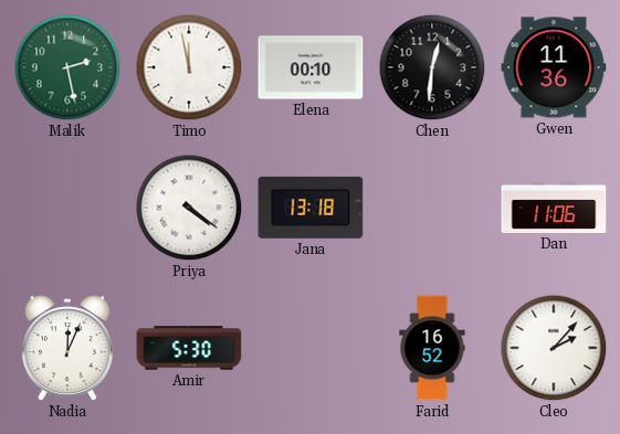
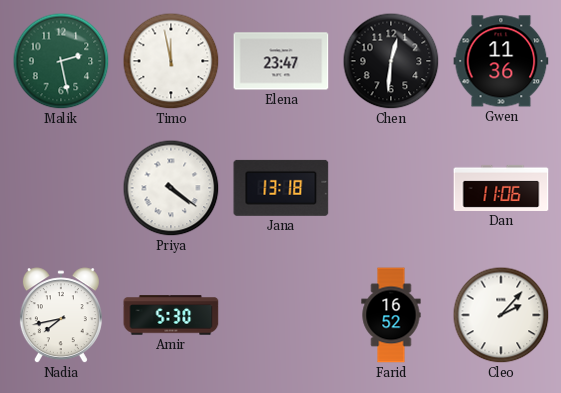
Elena: 00:10 -> 23:47 (281, 61)
Nadia: 12:04 -> 7:43 (61, 316)
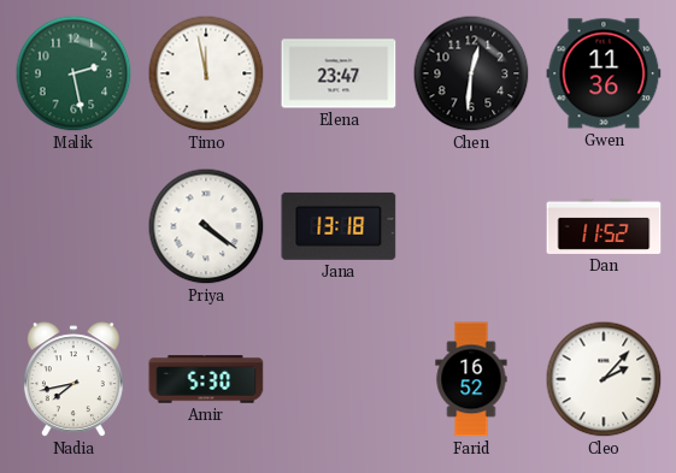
Dan: 11:06 -> 11:52 (604, 226)
